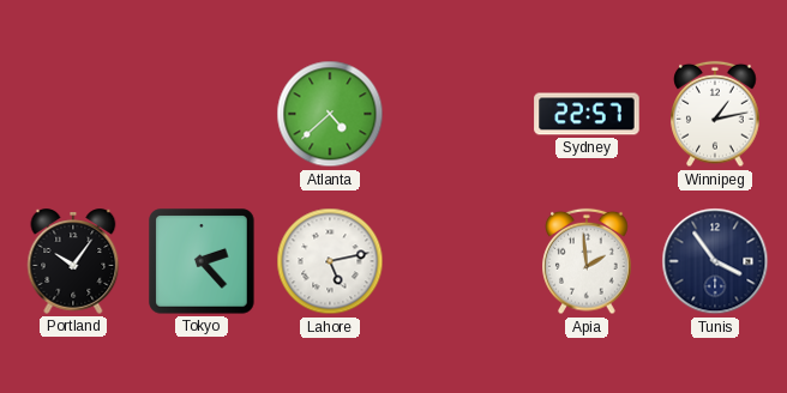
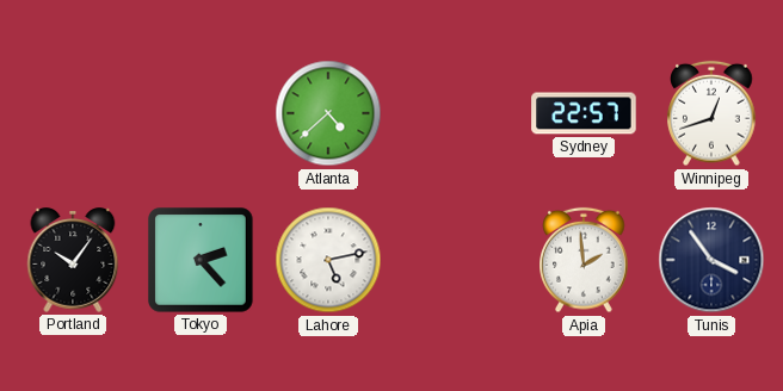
Winnipeg: 1:13 -> 12:42 (711, 113)
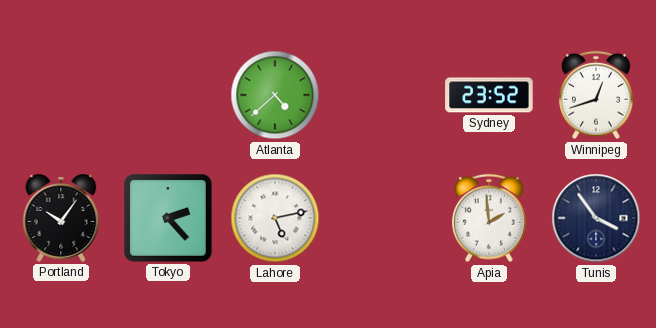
Sydney: 22:57 -> 23:52 (489, 95)
